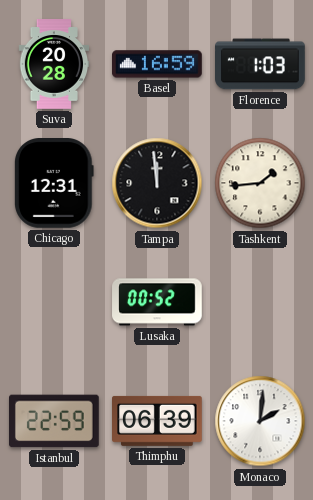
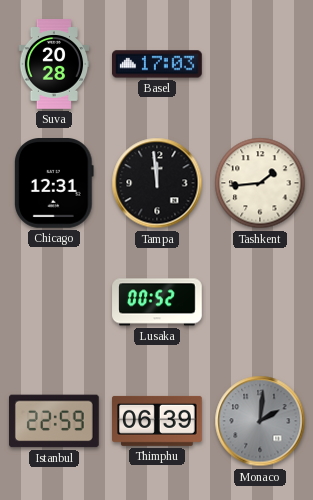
Basel: 16:59 -> 17:03 (158, 64)
Florence: 1:03 -> none (261, 64)
Monaco dial: white -> grey (260, 421)
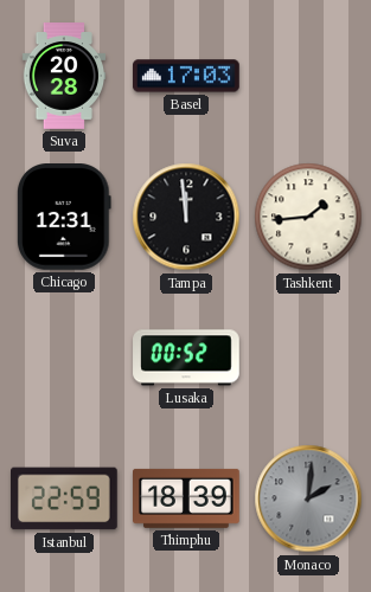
Thimphu: 06:39 -> 18:39 (187, 498)
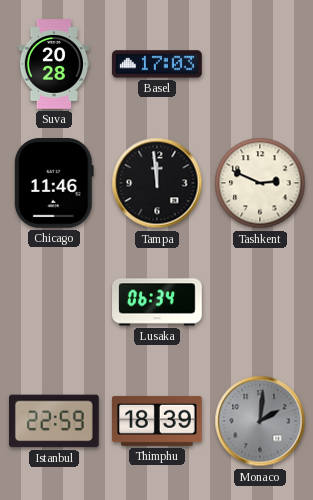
Chicago: 12:31 -> 11:46 (54, 184)
Tashkent: 1:44 -> 2:49 (260, 183)
Lusaka: 00:52 -> 06:34 (157, 302)
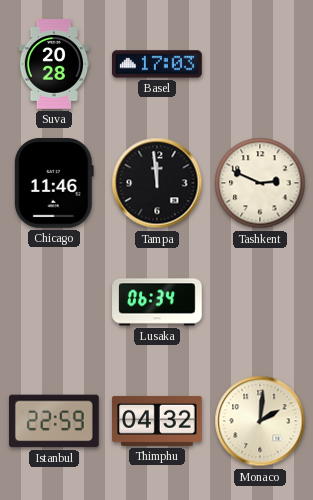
Thimphu: 18:39 -> 04:32 (158, 421)
Monaco dial: grey -> cream (260, 421)
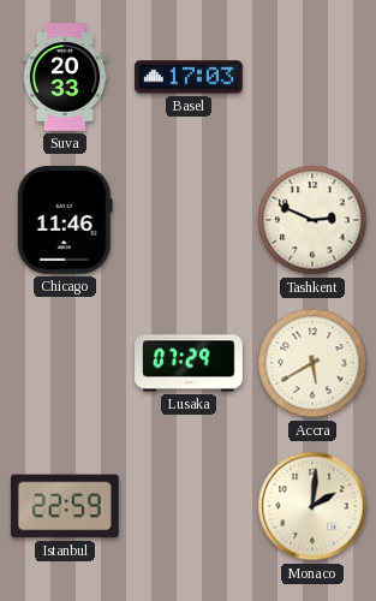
Suva: 20:28 -> 20:33 (65, 77)
Tampa: 11:59 -> none (157, 183)
Lusaka: 06:34 -> 07:29 (189, 363)
Accra: none -> 5:40 (312, 363)
Thimphu: 04:32 -> none (158, 421)
